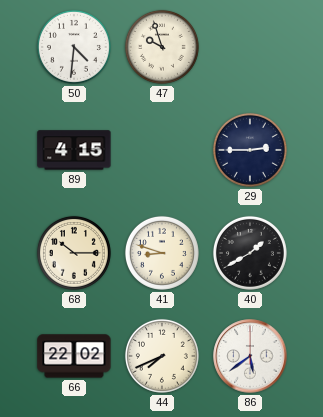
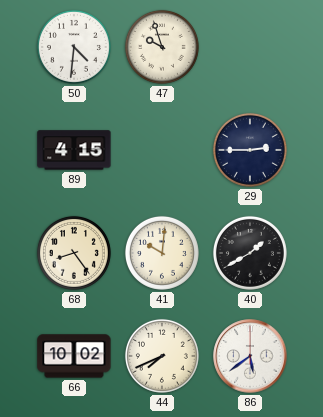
68: 10:15 -> 8:24 (74, 253)
41: 8:48 -> 10:01 (162, 253)
66: 22:02 -> 10:02 (74, 356)
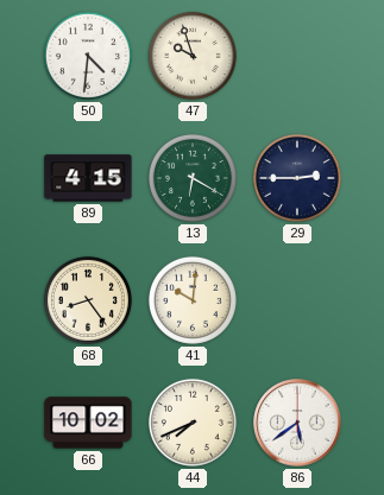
13: none -> 6:20 (193, 178)
40: 1:40 -> none (250, 253)
